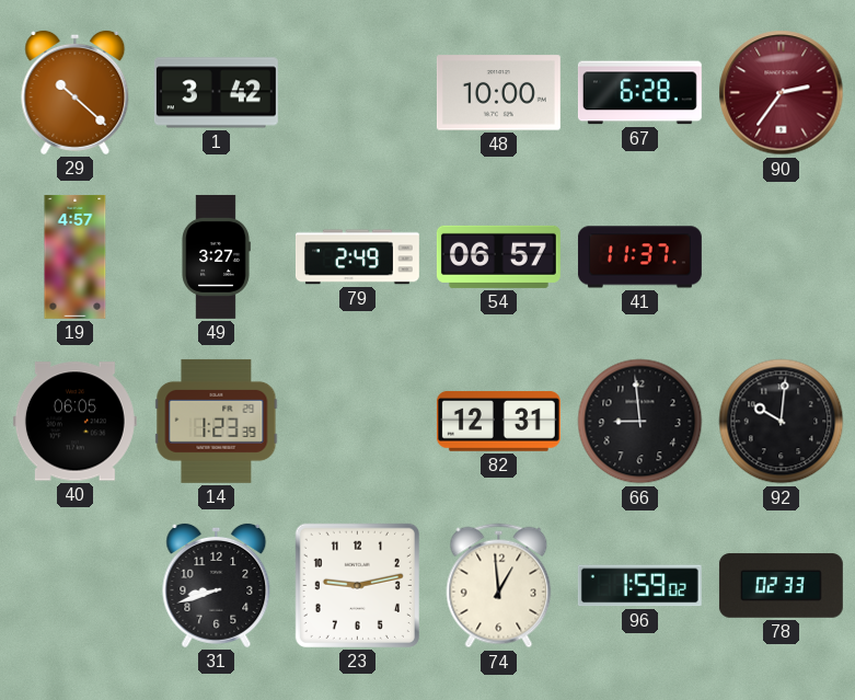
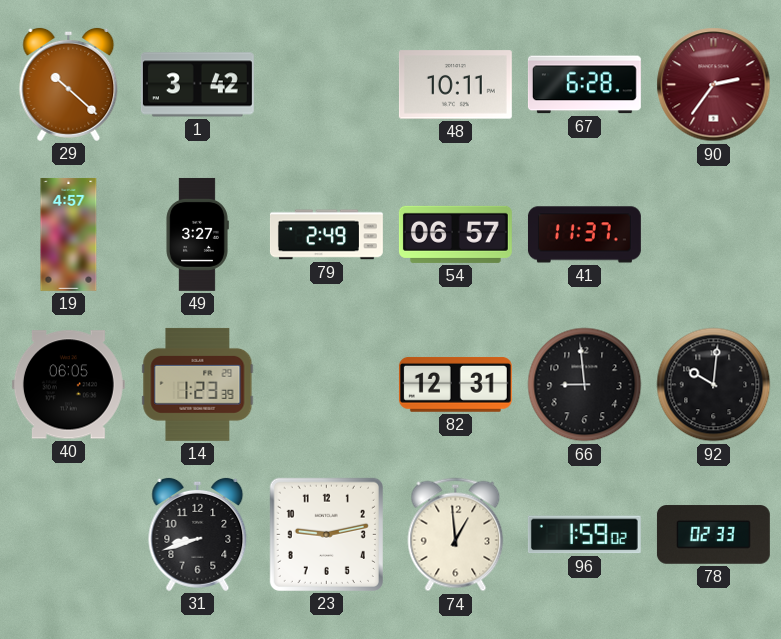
48: 10:00 -> 10:11 (455, 85)
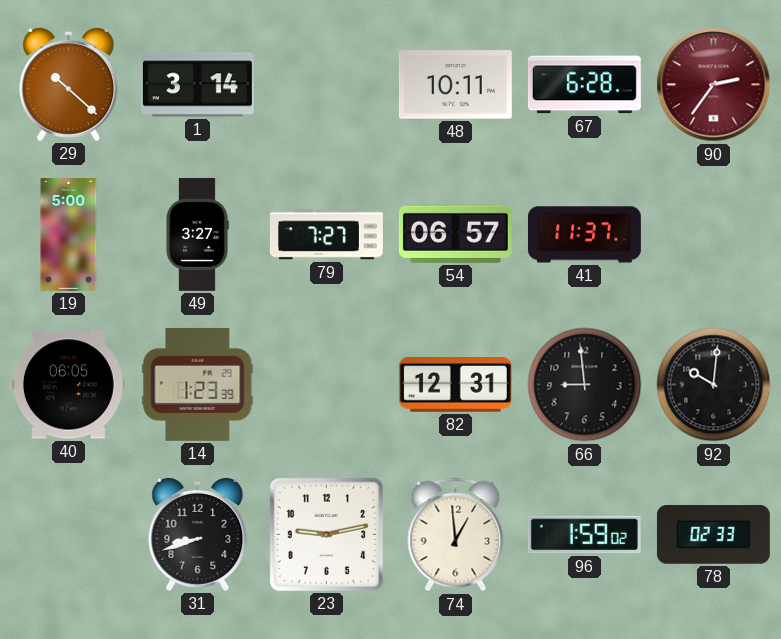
1: 3:42 -> 3:14 (197, 85)
19: 4:57 -> 5:00 (69, 234)
79: 2:49 -> 7:27 (326, 235)
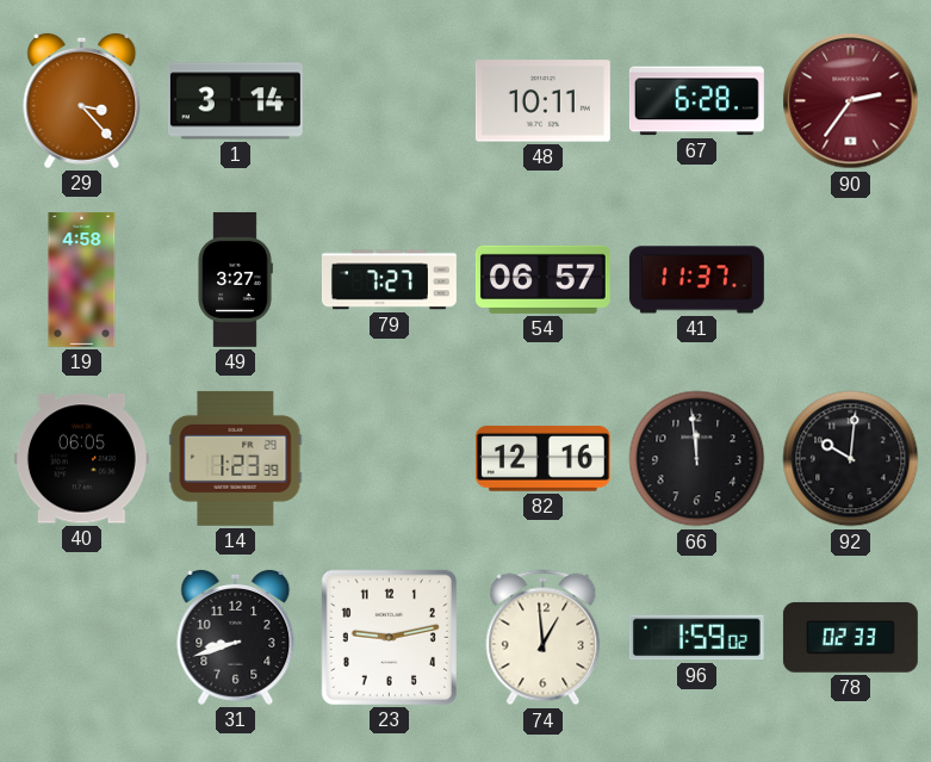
29: 10:22 -> 3:23 (82, 100)
19: 5:00 -> 4:58 (82, 279)
82: 12:31 -> 12:16 (542, 458)
66: 8:59 -> 11:59 (697, 459)
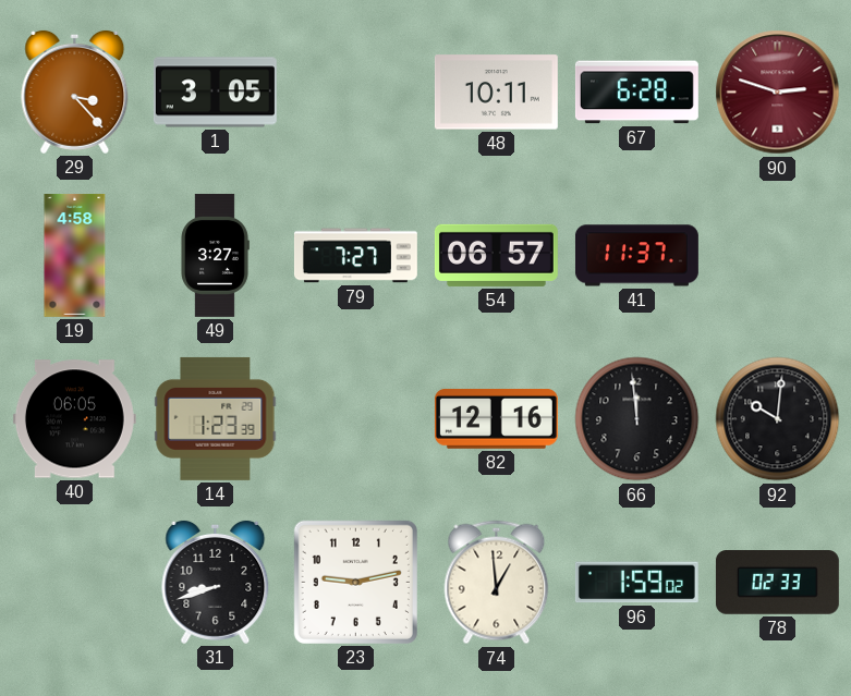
1: 3:14 -> 3:05 (215, 93)
90: 2:36 -> 2:48 (778, 93)
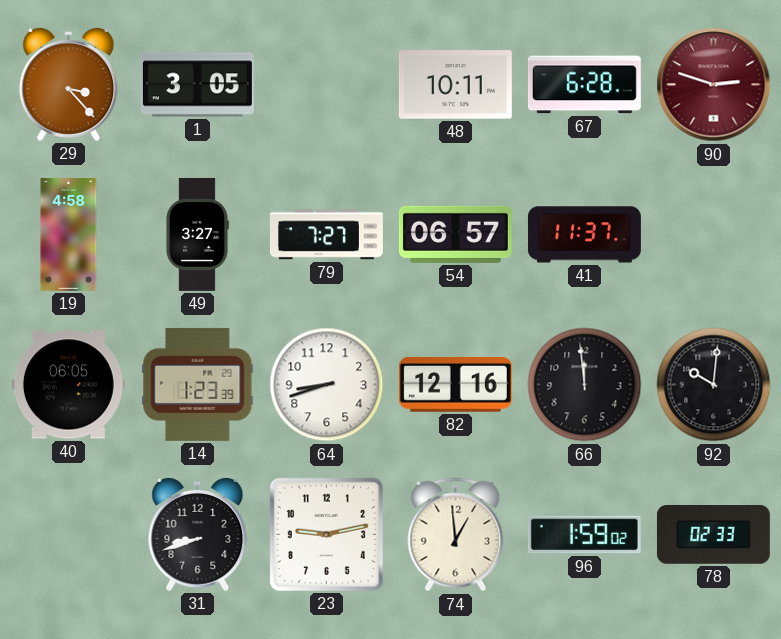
64: none -> 8:42 (327, 385)
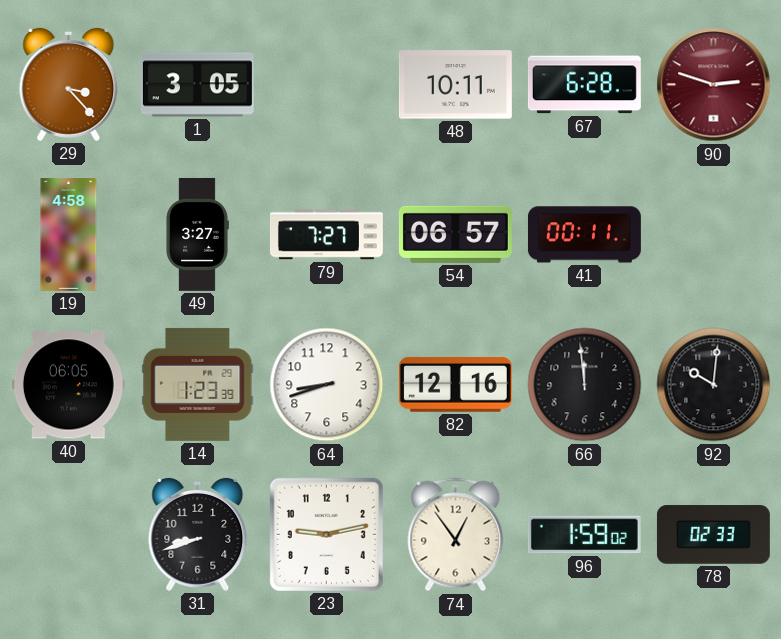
41: 11:37 -> 00:11 (584, 235)
74: 12:59 -> 12:54 (456, 535)
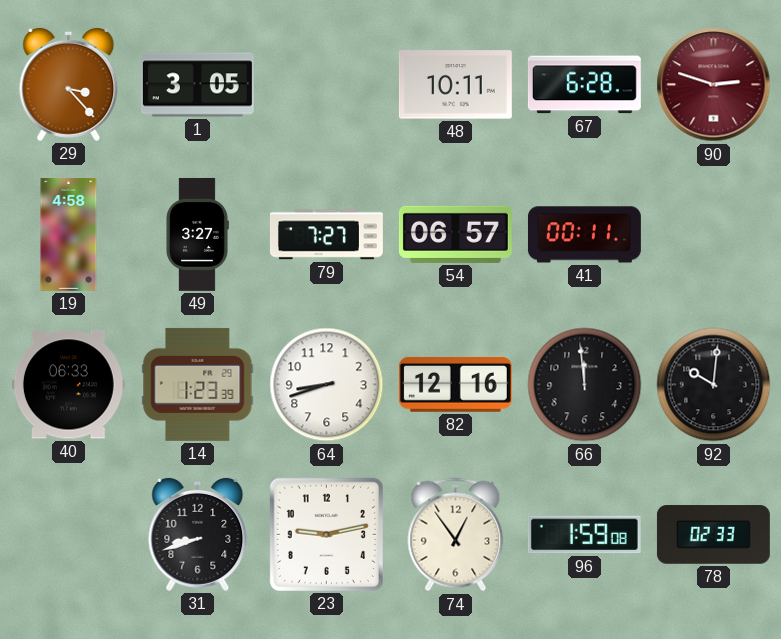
40: 06:05 -> 06:33 (68, 385)
96: 1:59:02 -> 1:59:08 (584, 535)
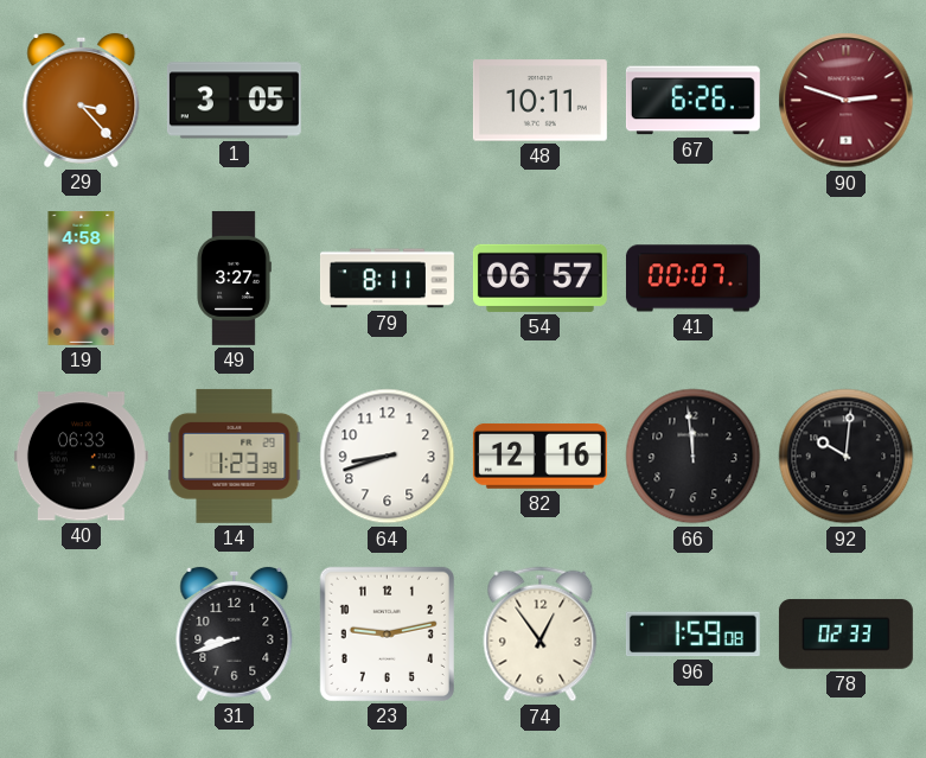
67: 6:28 -> 6:26 (692, 101)
79: 7:27 -> 8:11 (387, 279)
41: 00:11 -> 00:07 (692, 279)
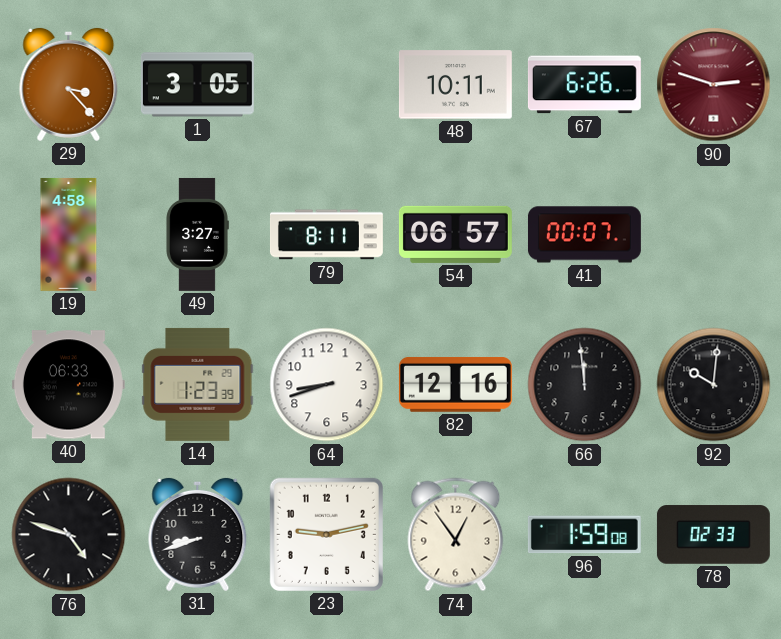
76: none -> 4:48 (69, 535)
